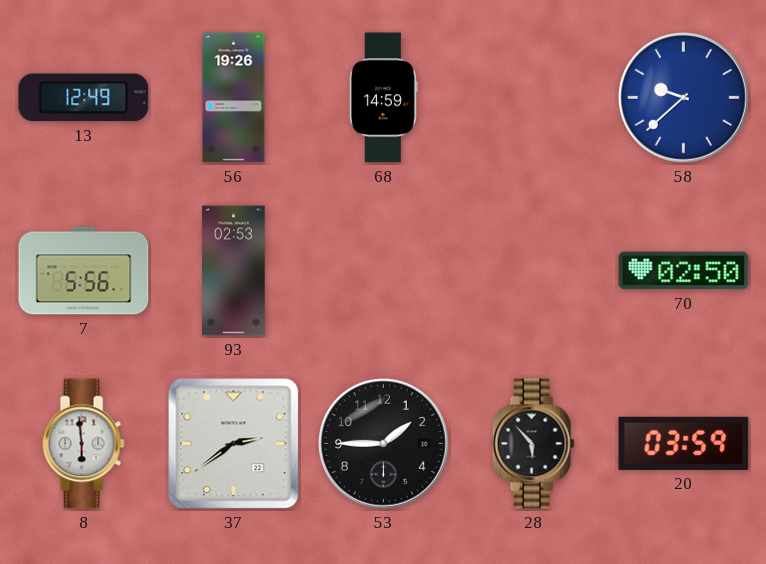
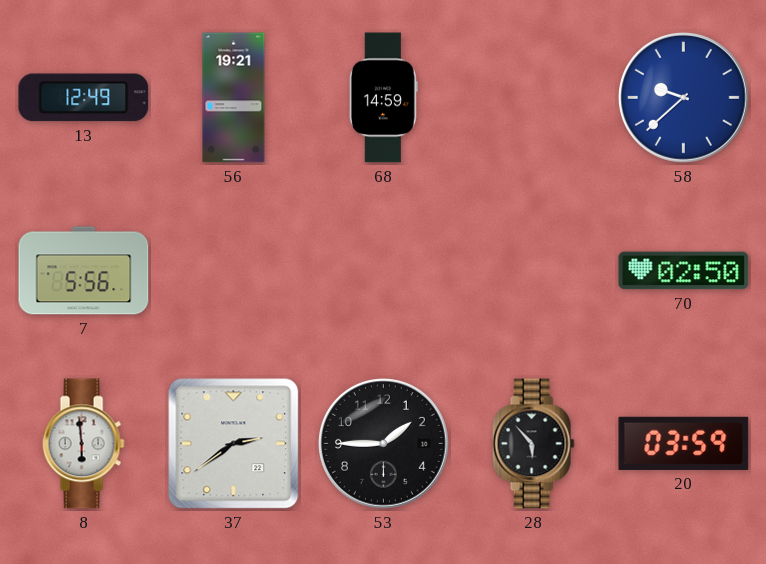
56: 19:26 -> 19:21 (234, 98)
93: 02:53 -> none (234, 271)
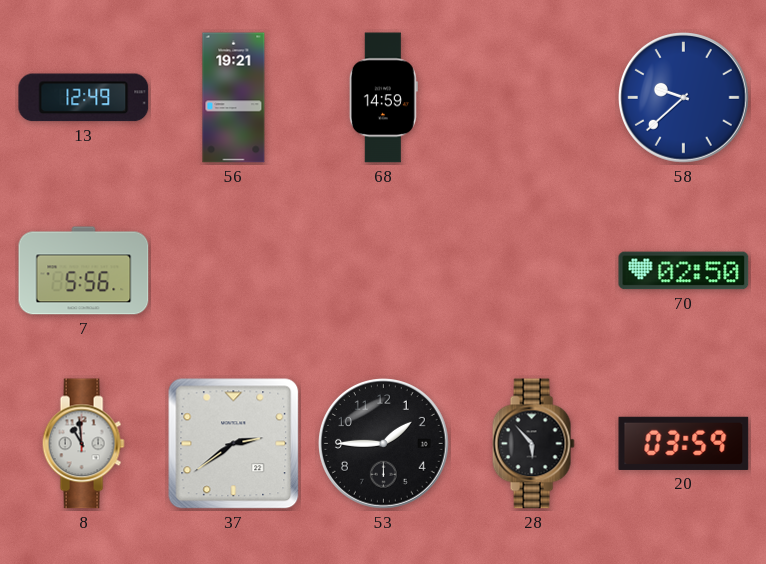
8: 5:59 -> 10:59 (83, 444)
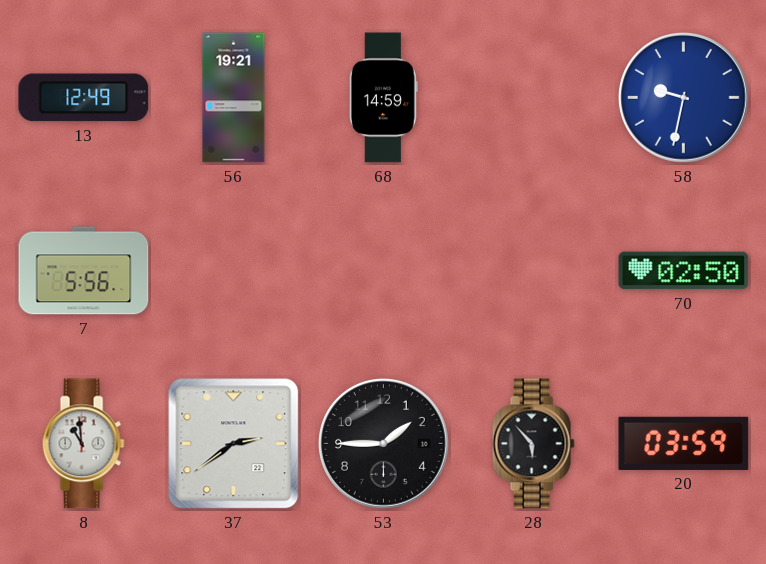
58: 9:38 -> 9:32 (684, 98)
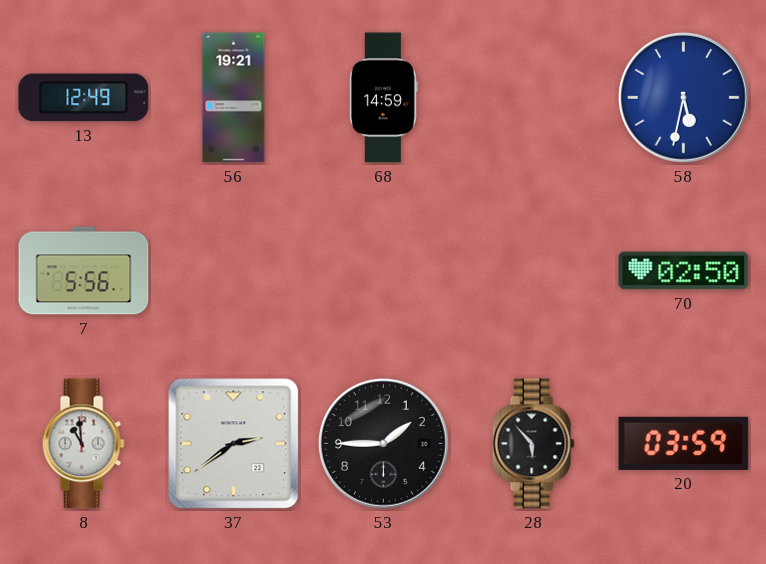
58: 9:32 -> 5:32 (684, 98)
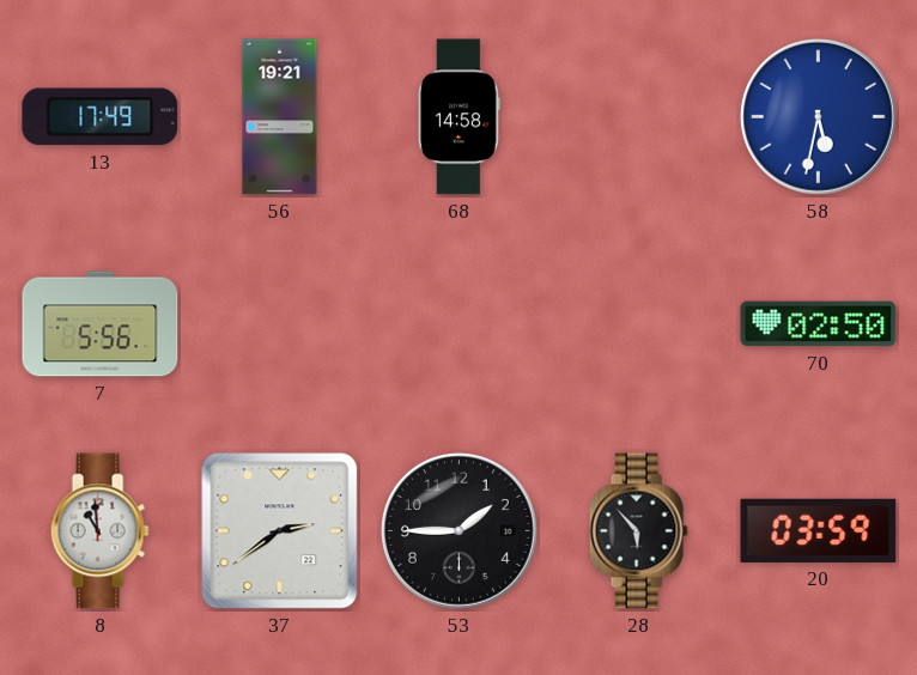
13: 12:49 -> 17:49 (101, 117)
68: 14:59 -> 14:58 (458, 117)
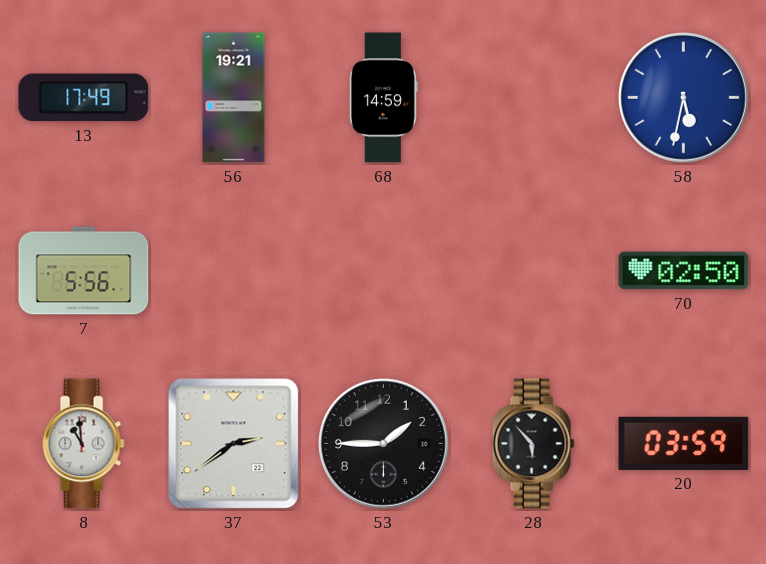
68: 14:58 -> 14:59 (383, 98)
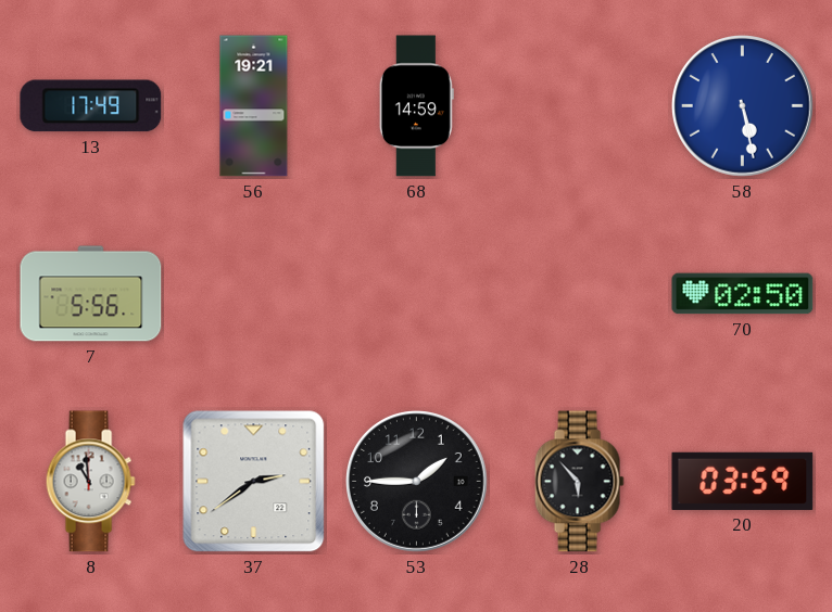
58: 5:32 -> 5:28 (743, 106)
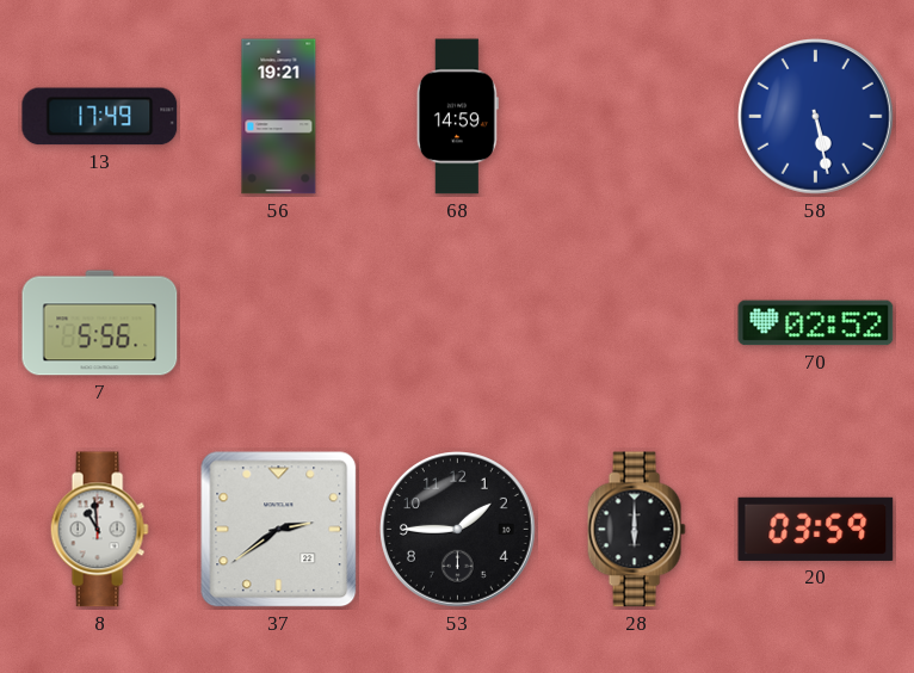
70: 02:50 -> 02:52 (816, 323)
28: 5:53 -> 6:00 (636, 530)
